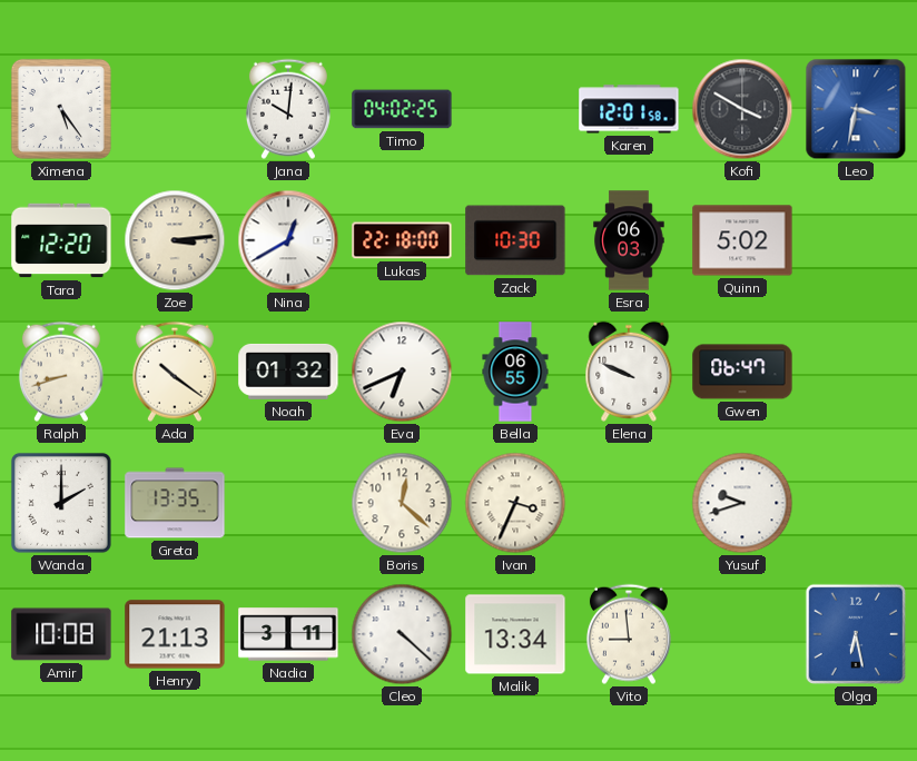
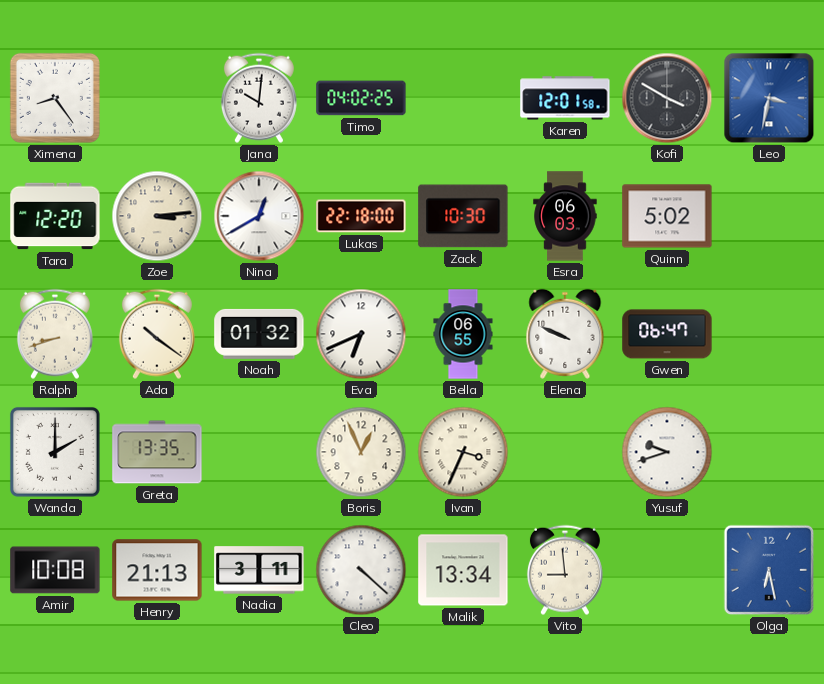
Ximena: 5:24 -> 8:24 (55, 98)
Boris: 12:22 -> 12:56 (361, 452)
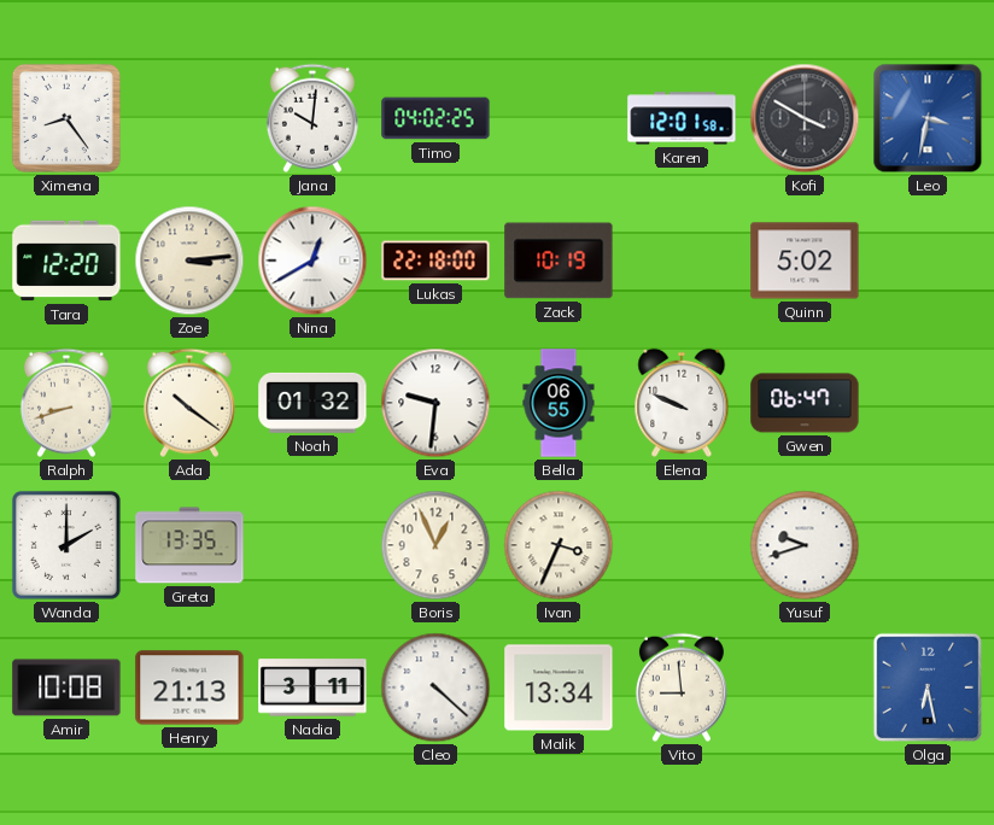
Zack: 10:30 -> 10:19 (559, 261)
Esra: 06:03 -> none (565, 216)
Eva: 6:41 -> 9:31 (435, 403)
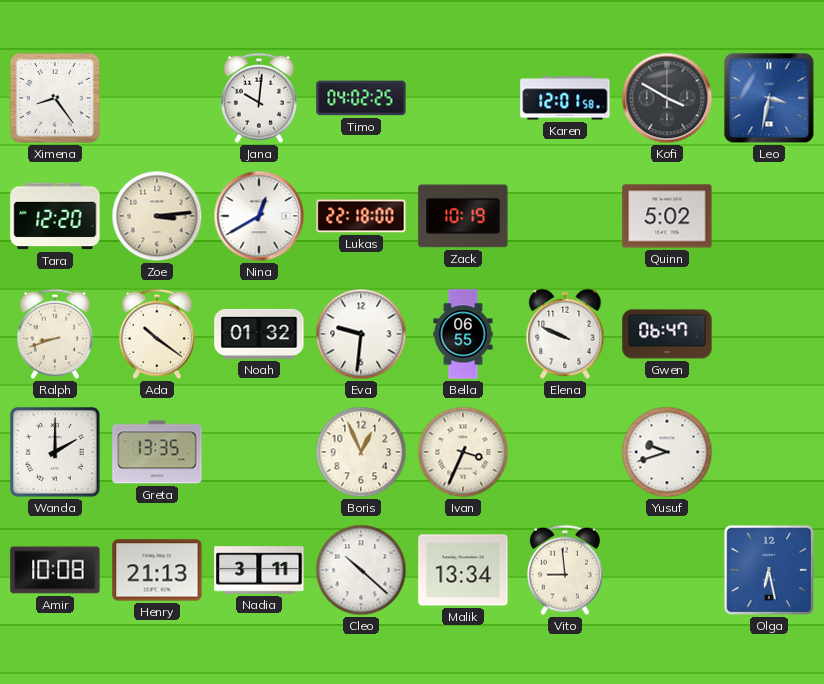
Cleo: 4:22 -> 10:22 (361, 570)
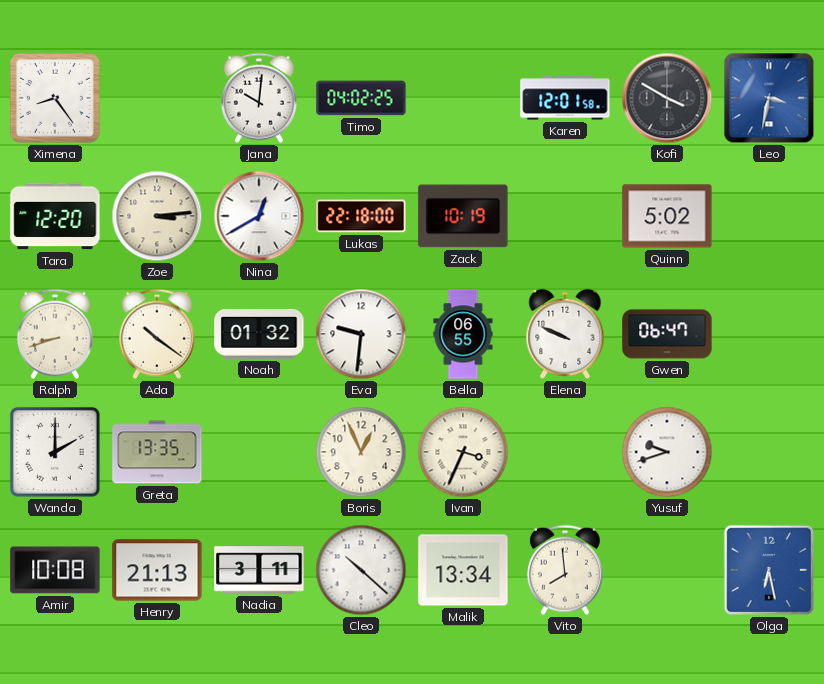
Vito: 8:59 -> 7:59 (565, 570)
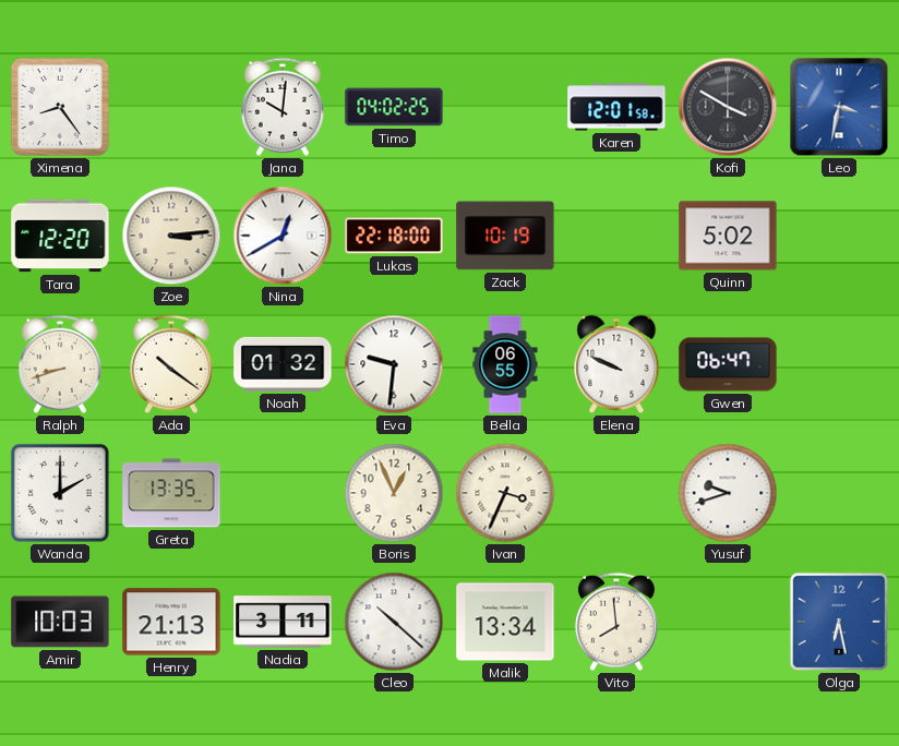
Amir: 10:08 -> 10:03 (60, 622)
